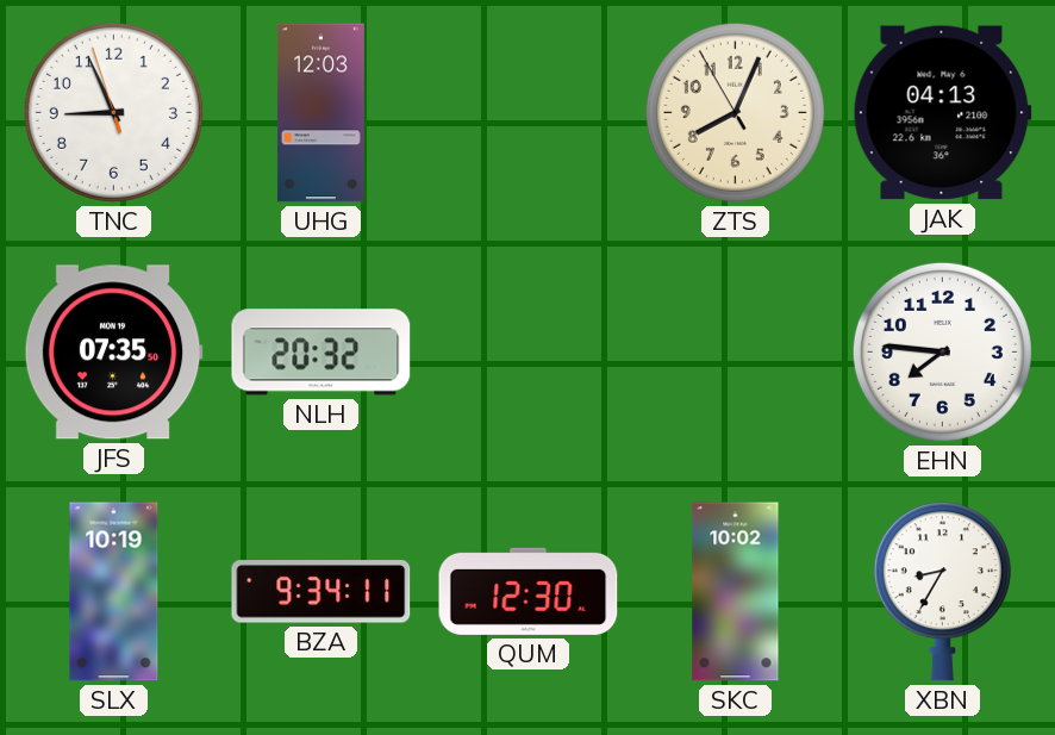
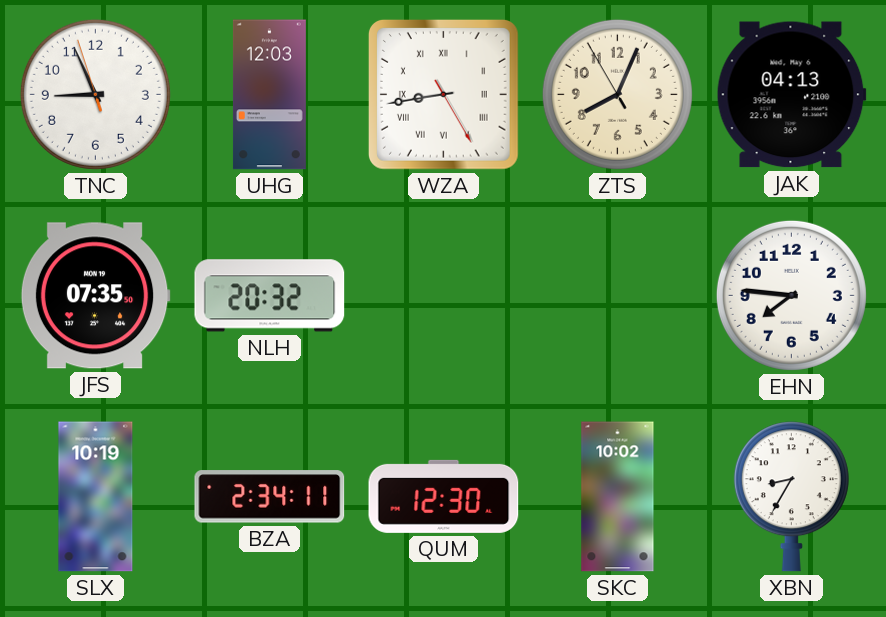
WZA: none -> 8:43 (443, 94)
BZA: 9:34 -> 2:34 (270, 497)
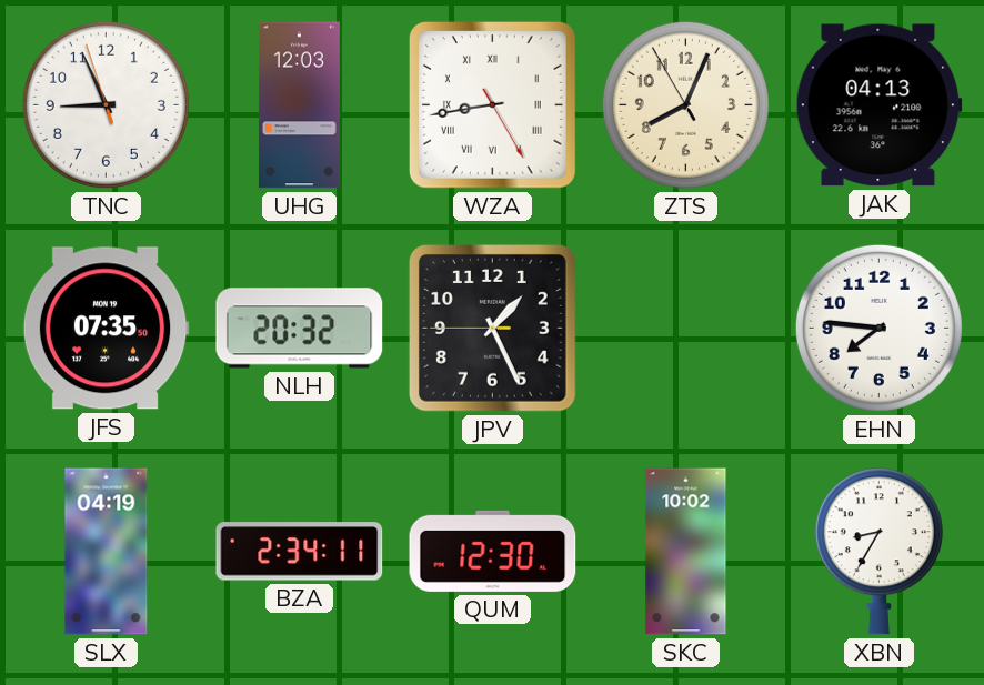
JPV: none -> 1:25 (492, 328)
SLX: 10:19 -> 04:19 (107, 552)
